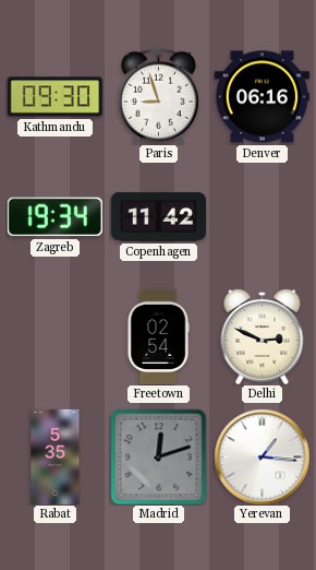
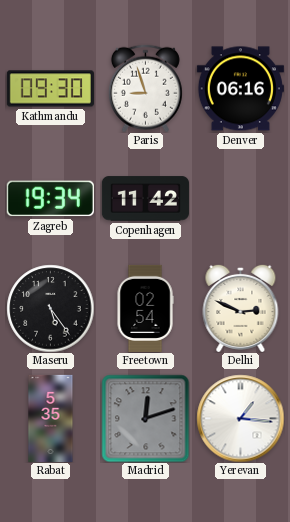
Maseru: none -> 5:24 (50, 308)
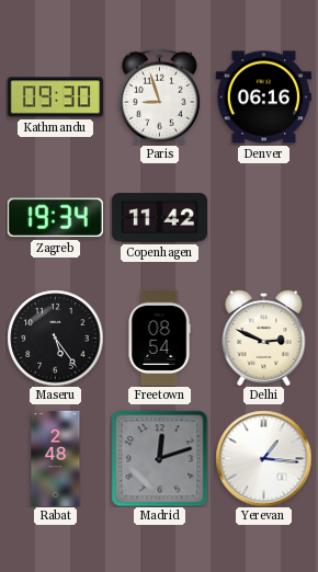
Freetown: 02:54 -> 08:54 (159, 338)
Rabat: 5:35 -> 2:48 (56, 458)
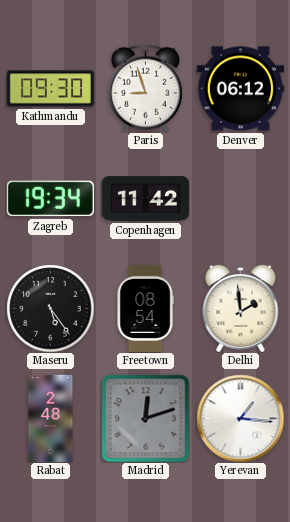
Denver: 06:16 -> 06:12 (240, 89)
Delhi: 2:49 -> 1:59 (241, 308)
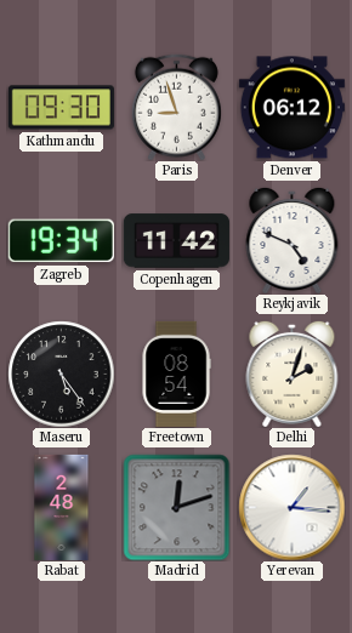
Reykjavik: none -> 4:49 (293, 240)
Delhi: 1:59 -> 2:03 (293, 373)
